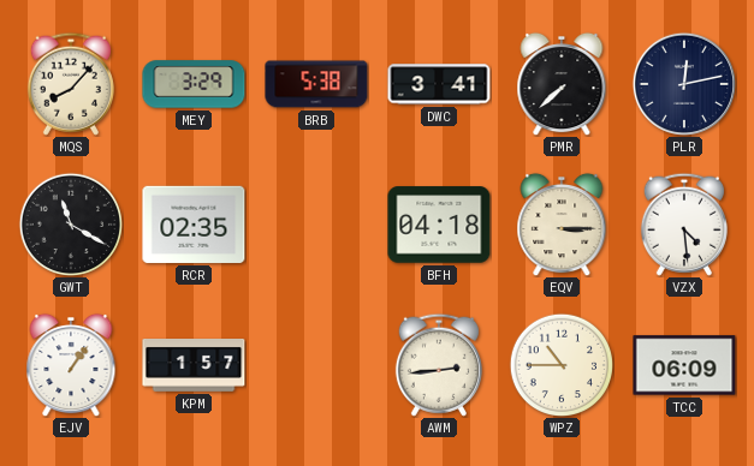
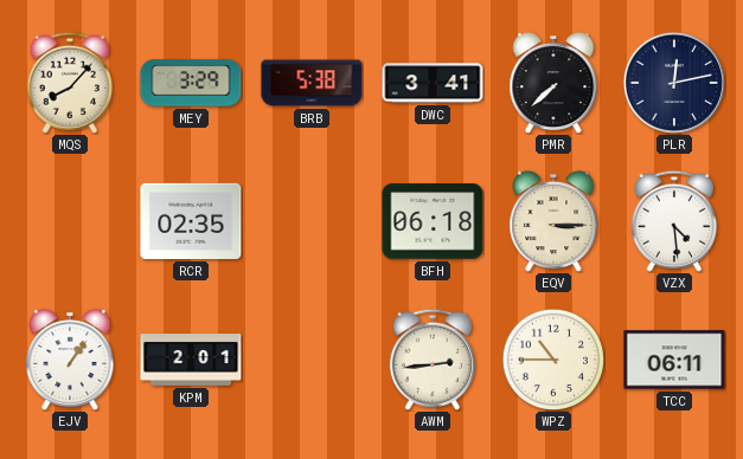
GWT: 11:20 -> none (70, 223)
BFH: 04:18 -> 06:18 (433, 221)
KPM: 1:57 -> 2:01 (191, 361)
TCC: 06:09 -> 06:11 (674, 360)
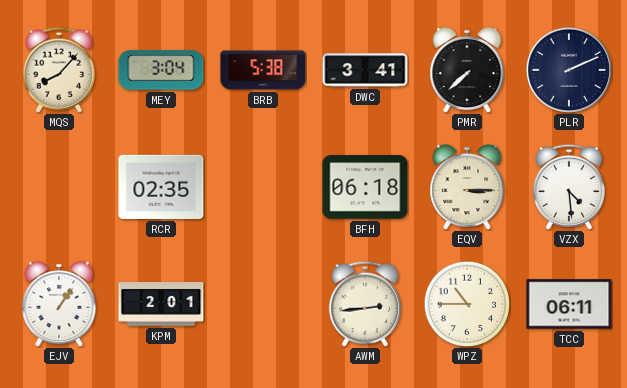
MEY: 3:29 -> 3:04 (161, 70)
PLR: 12:13 -> 2:11 (569, 70)
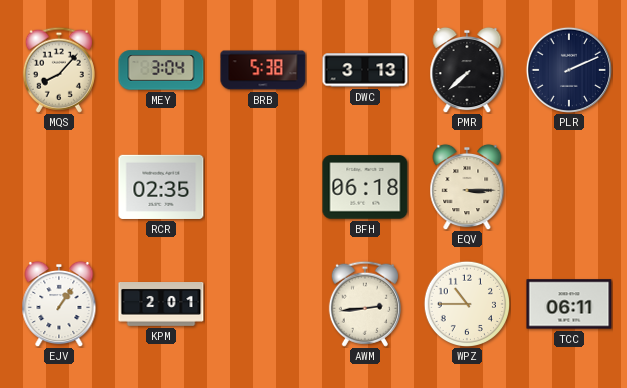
DWC: 3:41 -> 3:13 (365, 70)
VZX: 4:29 -> none (569, 187)
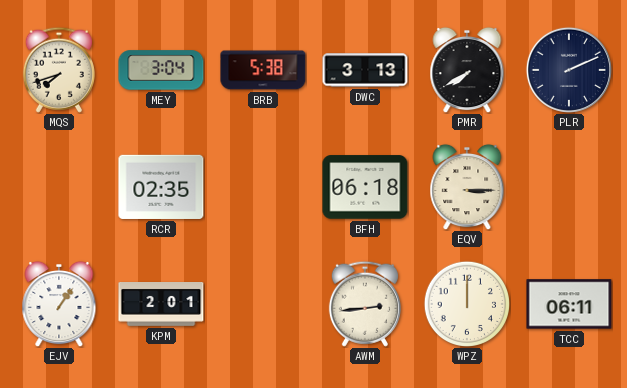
MQS: 8:07 -> 7:42 (59, 70)
PMR: 7:38 -> 7:40 (467, 70)
WPZ: 10:45 -> 12:00 (466, 303)
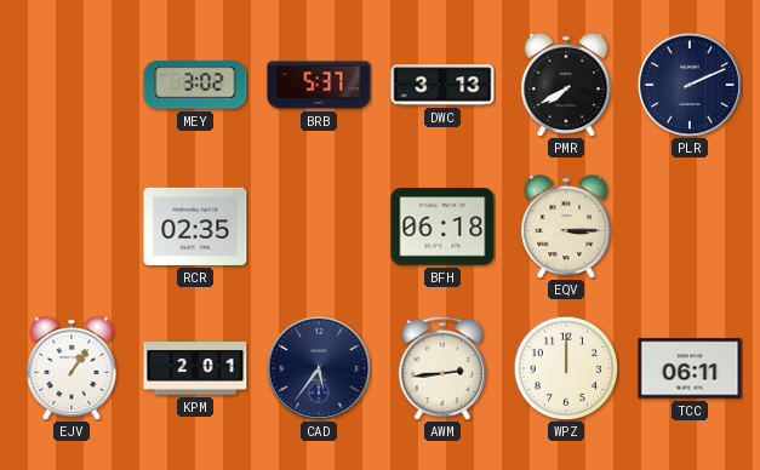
MQS: 7:42 -> none (59, 70)
MEY: 3:04 -> 3:02 (195, 85)
BRB: 5:38 -> 5:37 (319, 85)
CAD: none -> 5:36 (319, 368)
